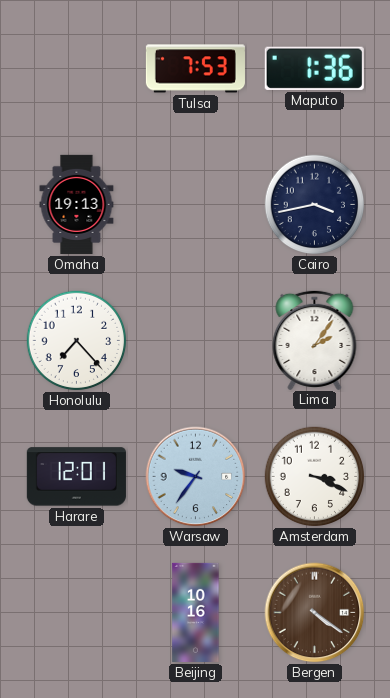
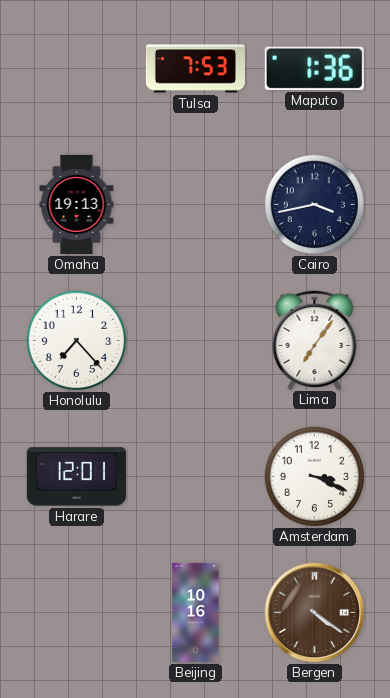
Lima: 2:06 -> 7:06 (315, 339)
Warsaw: 9:36 -> none (196, 477)
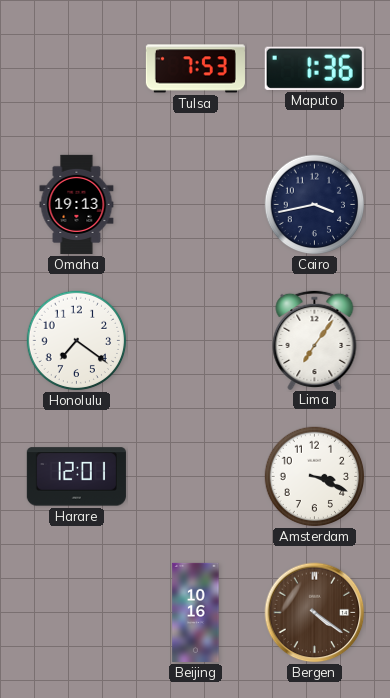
Honolulu: 7:23 -> 7:21 (77, 341)
